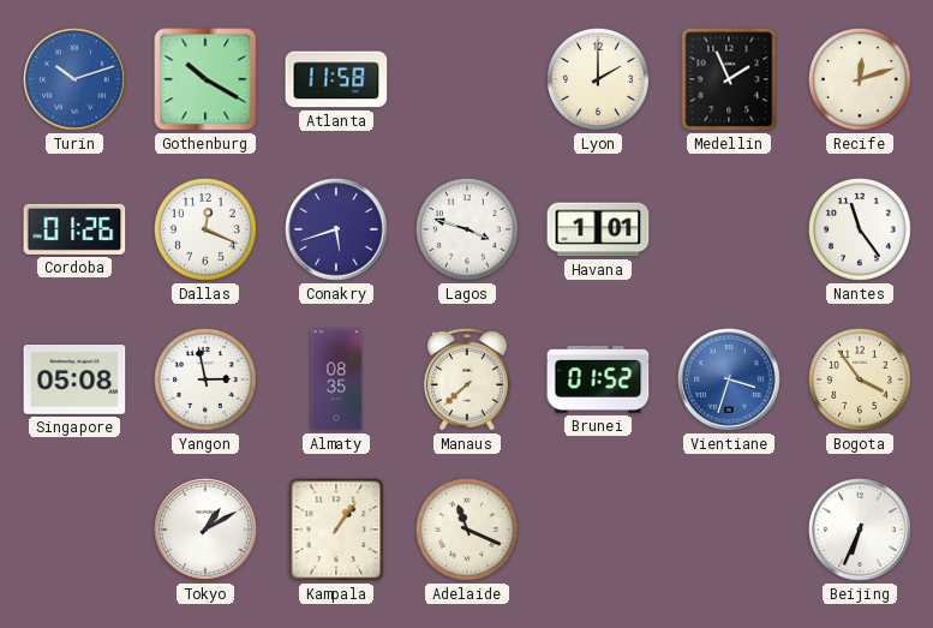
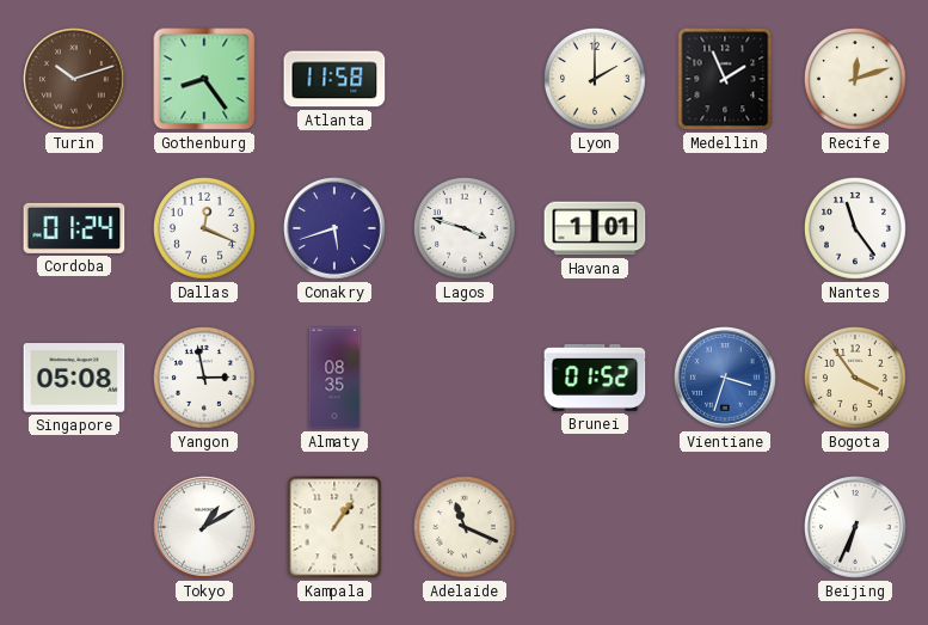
Turin dial: blue -> brown (74, 79)
Gothenburg: 10:20 -> 8:24 (204, 79)
Cordoba: 01:26 -> 01:24 (74, 228)
Manaus: 7:38 -> none (467, 379)
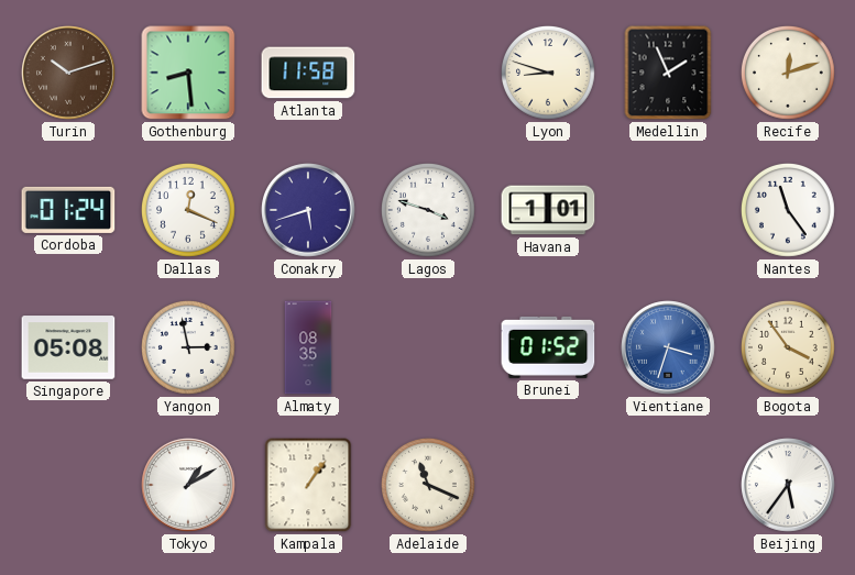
Gothenburg: 8:24 -> 8:29 (188, 73)
Lyon: 2:00 -> 8:48 (548, 73)
Beijing: 6:34 -> 5:36 (788, 485)
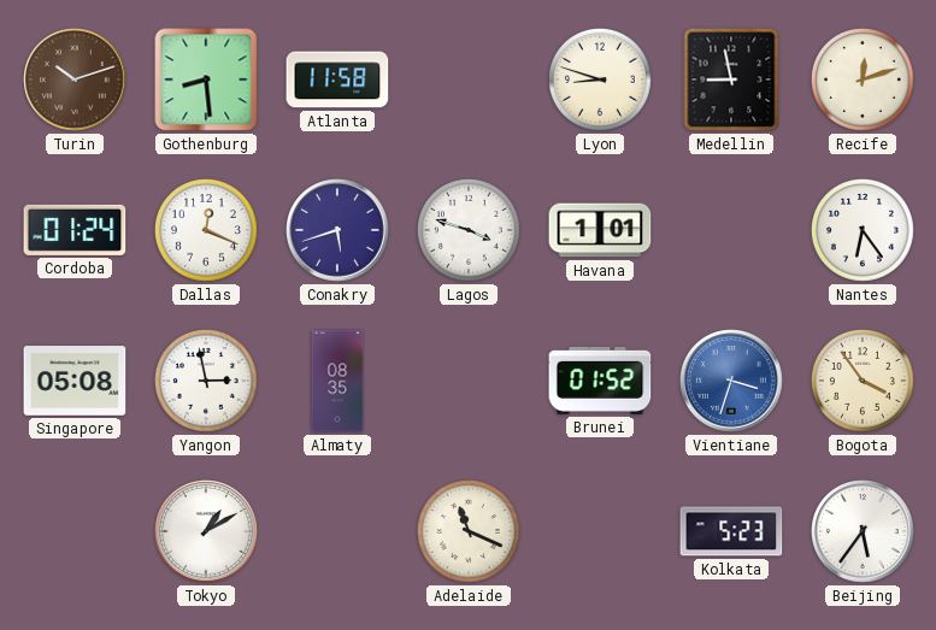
Medellin: 1:56 -> 8:58 (731, 80)
Nantes: 11:24 -> 6:24 (863, 230)
Kampala: 1:06 -> none (308, 485)
Kolkata: none -> 5:23 (731, 531)
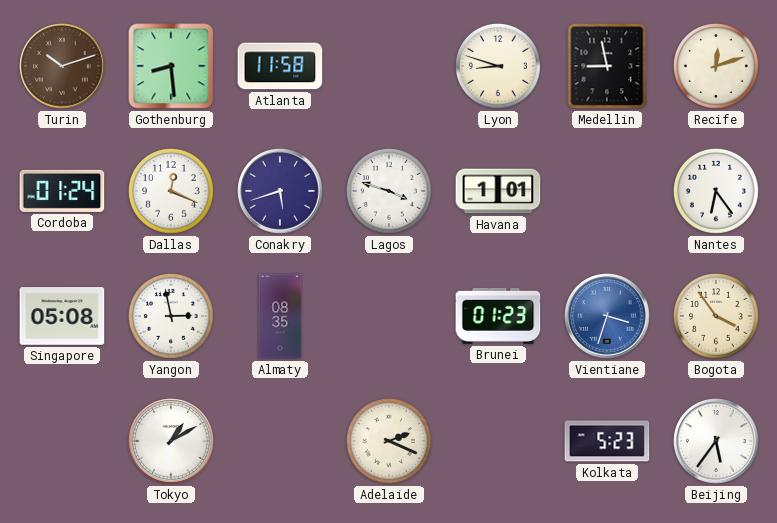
Brunei: 01:52 -> 01:23 (498, 316)
Adelaide: 11:19 -> 2:19 (389, 441)
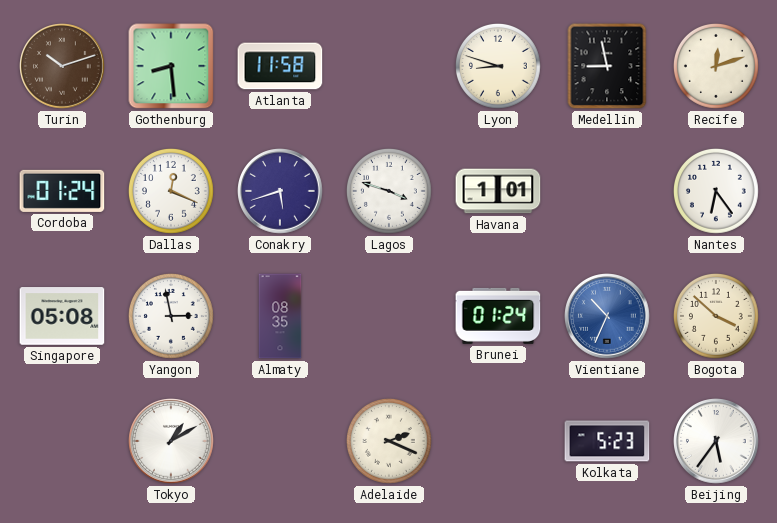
Brunei: 01:23 -> 01:24 (498, 316)
Vientiane: 3:33 -> 10:34 (607, 316)
Bogota: 3:54 -> 3:52 (716, 316)
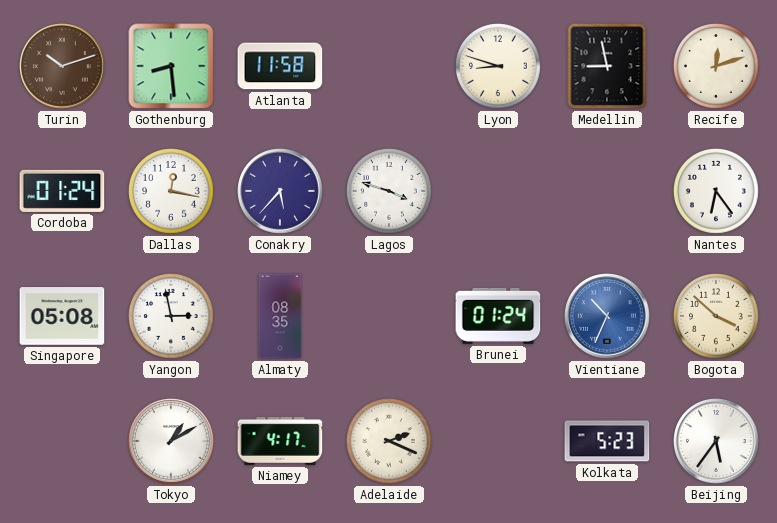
Dallas: 12:19 -> 12:17 (171, 191)
Conakry: 5:42 -> 5:37 (280, 191)
Havana: 1:01 -> none (498, 191)
Niamey: none -> 4:17 (280, 441)
